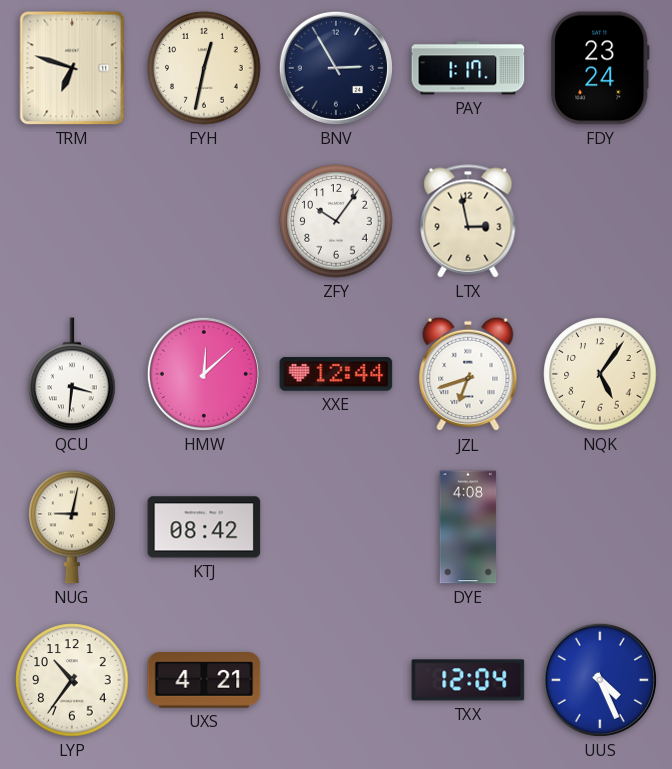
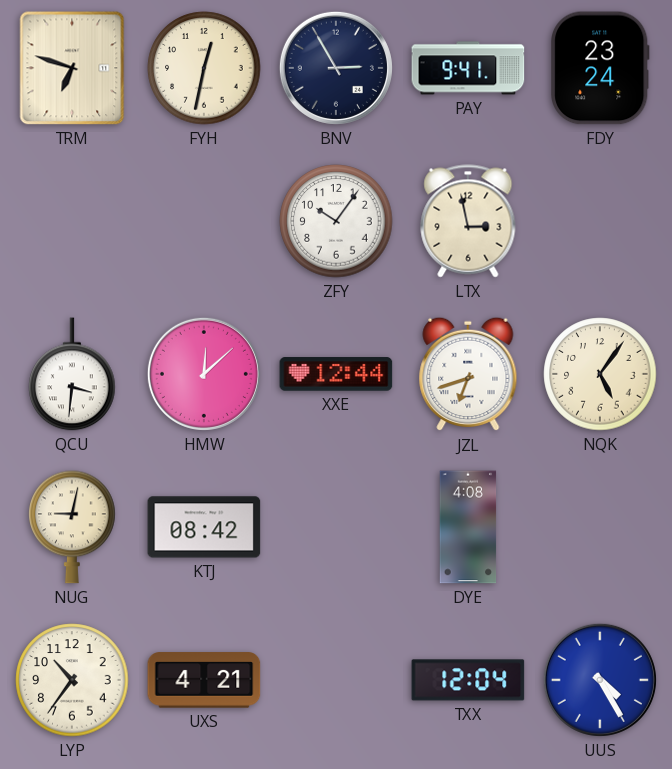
PAY: 1:17 -> 9:41 (468, 68)
UUS: 4:26 -> 4:25 (600, 680)
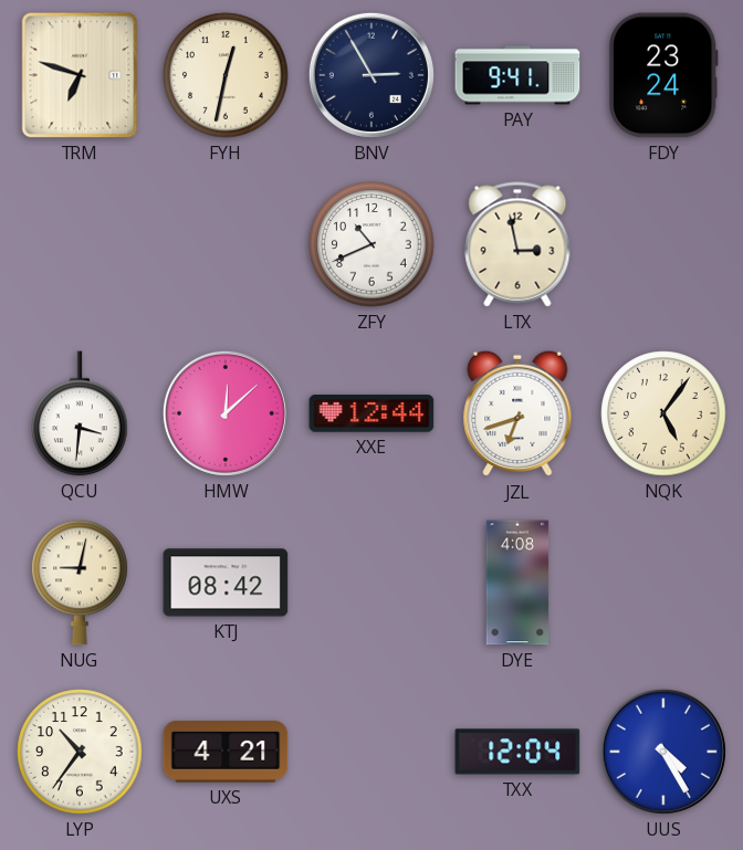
ZFY: 10:06 -> 10:41 (371, 244)
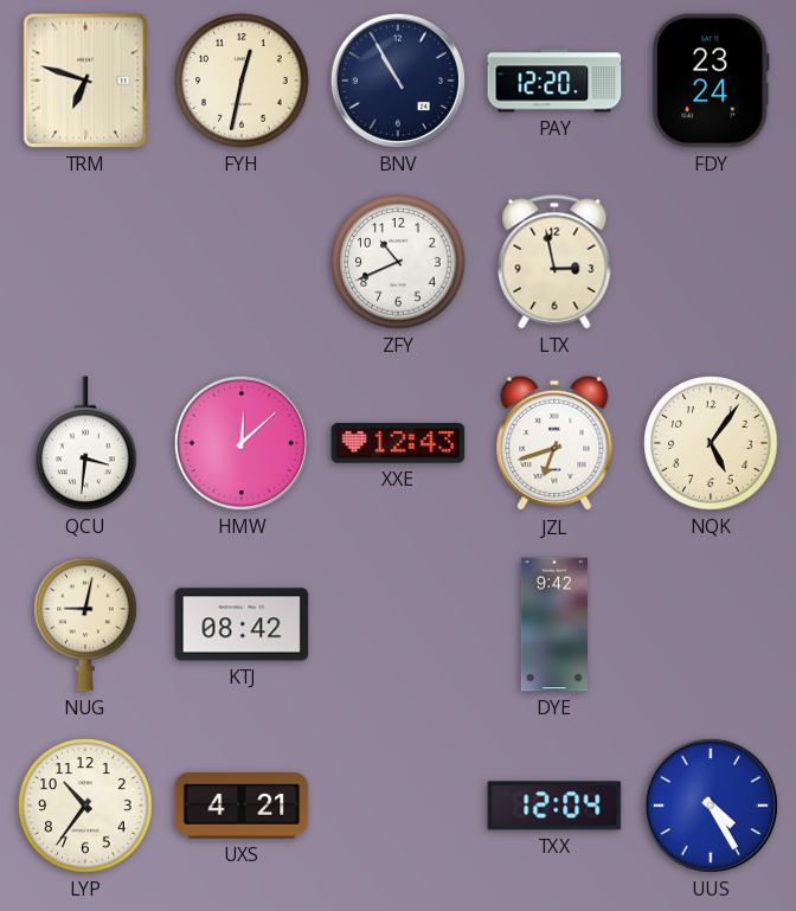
BNV: 2:55 -> 10:55 (398, 81)
PAY: 9:41 -> 12:20 (554, 81)
XXE: 12:44 -> 12:43 (398, 443)
DYE: 4:08 -> 9:42 (554, 624)
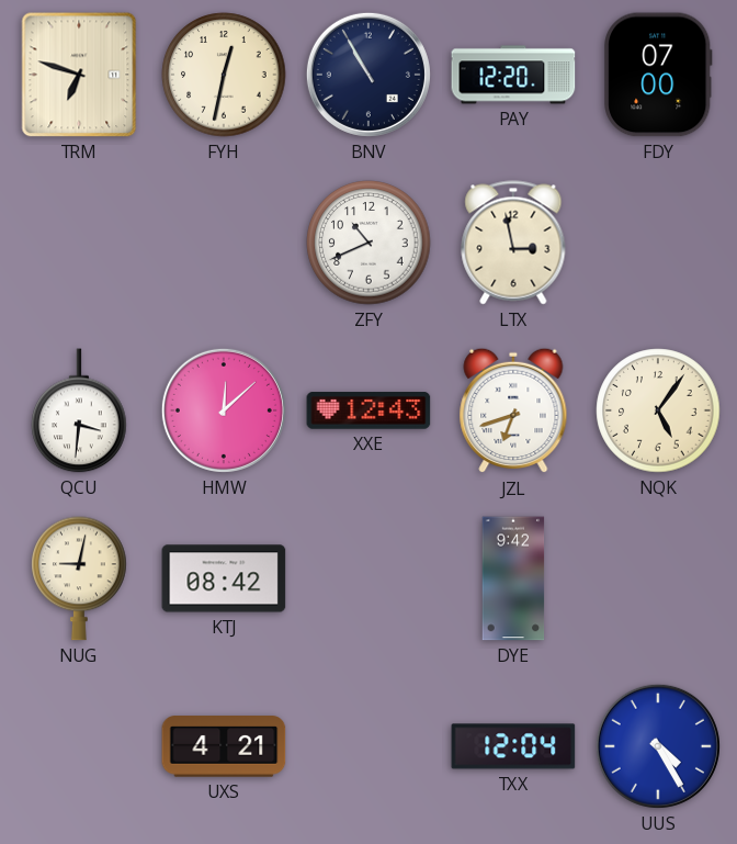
FDY: 23:24 -> 07:00 (659, 75)
LYP: 10:36 -> none (85, 806)
